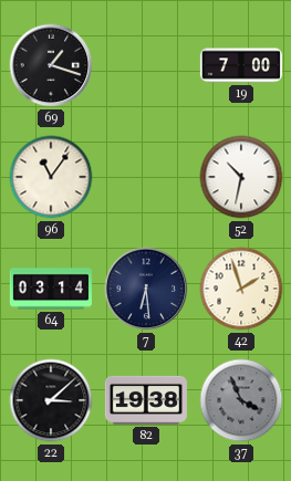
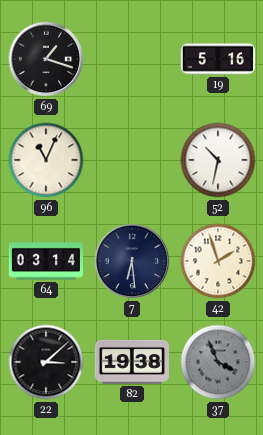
19: 7:00 -> 5:16 (218, 59)
96: 11:06 -> 11:04 (46, 160)
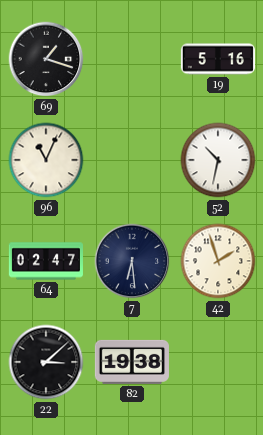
64: 03:14 -> 02:47 (46, 261)
37: 3:56 -> none (218, 362)
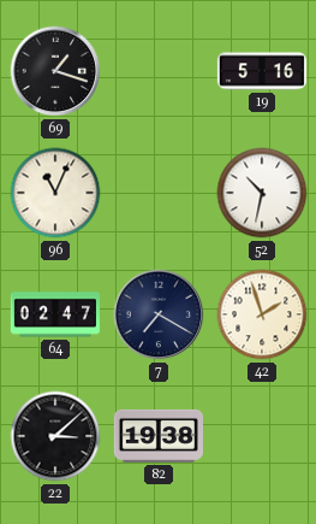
7: 6:29 -> 7:20 (159, 314)
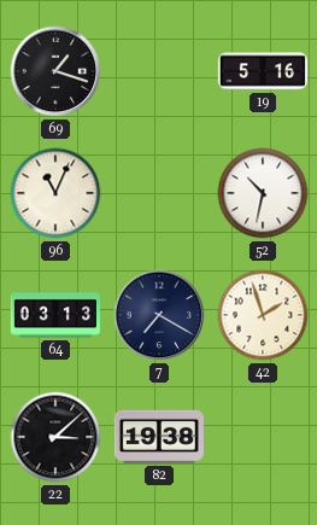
64: 02:47 -> 03:13 (55, 315)
